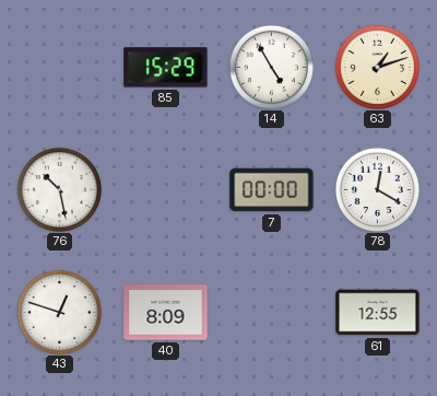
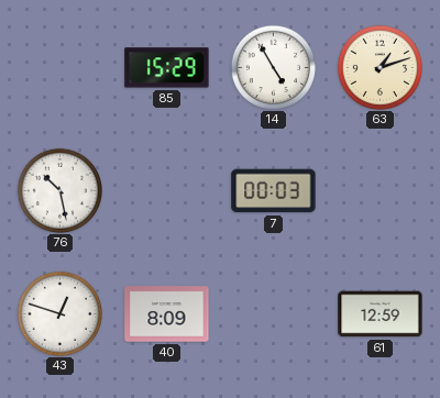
7: 00:00 -> 00:03 (274, 191)
78: 12:20 -> none (377, 189)
61: 12:55 -> 12:59 (381, 314)
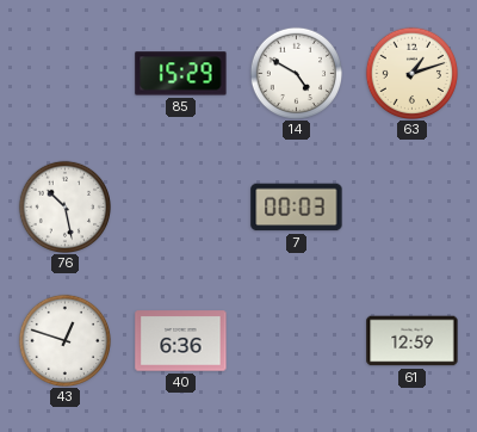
14: 4:55 -> 4:50 (296, 73)
40: 8:09 -> 6:36 (181, 341)
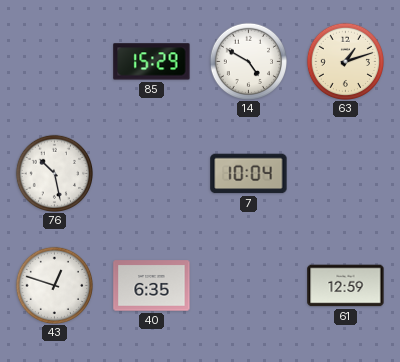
7: 00:03 -> 10:04 (249, 174)
40: 6:36 -> 6:35 (152, 286)
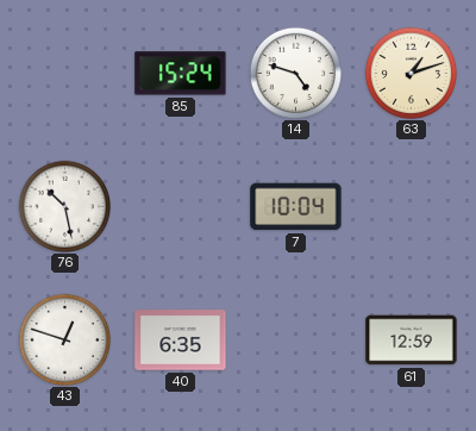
85: 15:29 -> 15:24 (181, 74)
14: 4:50 -> 4:48 (295, 73)
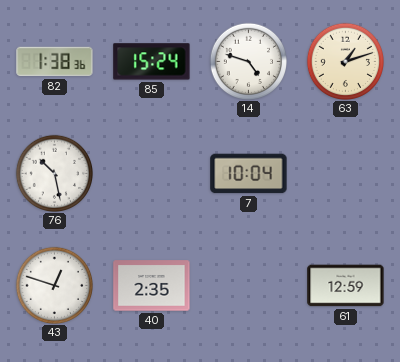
82: none -> 1:38 (55, 62)
40: 6:35 -> 2:35 (152, 286)
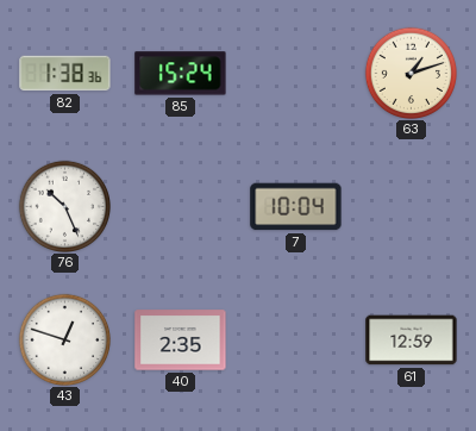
14: 4:48 -> none (248, 61)
76: 10:28 -> 10:26 (64, 206)
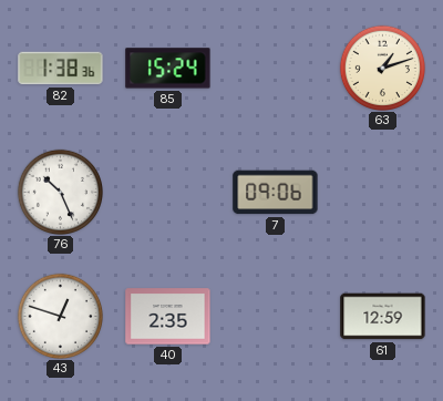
7: 10:04 -> 09:06 (276, 193)
